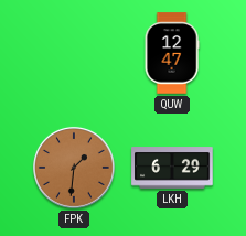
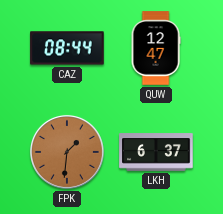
CAZ: none -> 08:44 (67, 48)
LKH: 6:29 -> 6:37 (156, 152)
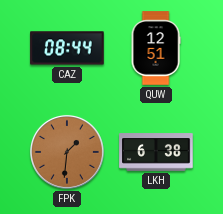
QUW: 12:47 -> 12:51 (156, 48)
LKH: 6:37 -> 6:38 (156, 152)
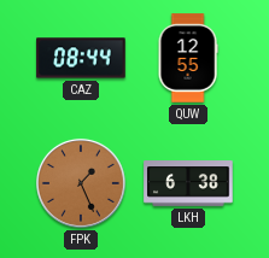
QUW: 12:51 -> 12:55 (188, 58)
FPK: 1:31 -> 1:26 (81, 183)
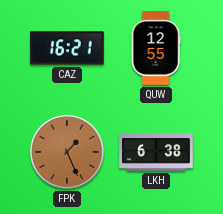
CAZ: 08:44 -> 16:21 (67, 48)
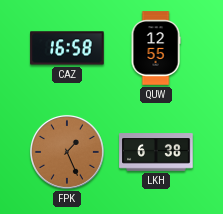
CAZ: 16:21 -> 16:58 (67, 48)
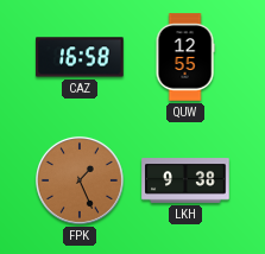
LKH: 6:38 -> 9:38 (185, 180)
